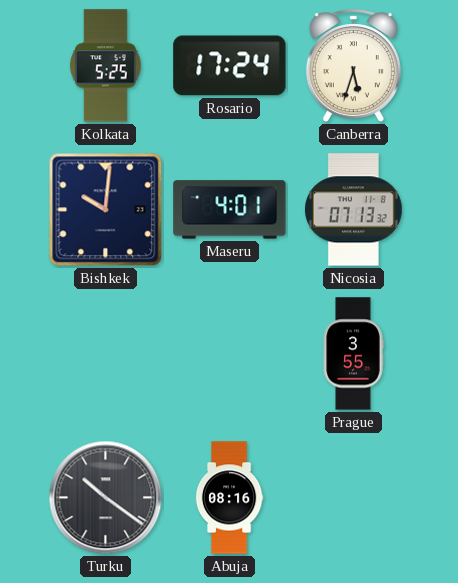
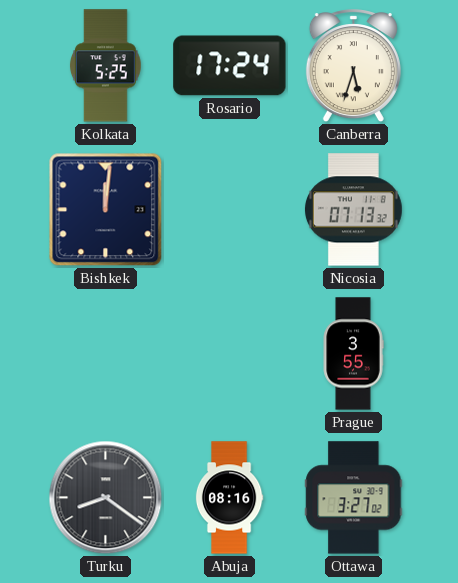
Bishkek: 10:01 -> 12:01 (106, 210)
Maseru: 4:01 -> none (230, 210)
Turku: 10:21 -> 8:21 (106, 498)
Ottawa: none -> 3:27 (354, 498)
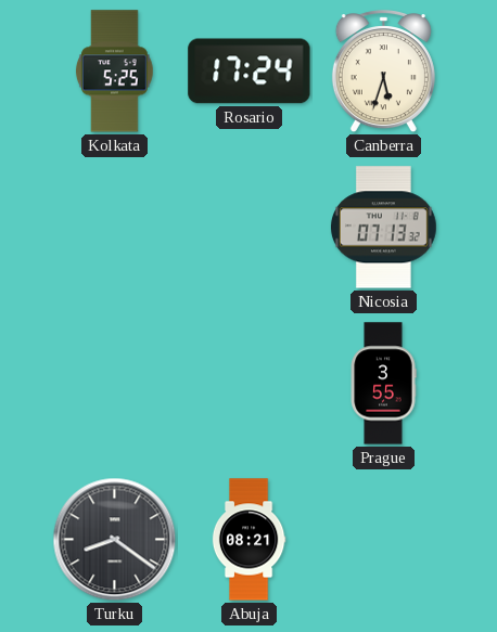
Bishkek: 12:01 -> none (106, 210)
Abuja: 08:16 -> 08:21 (248, 540)
Ottawa: 3:27 -> none (354, 498)
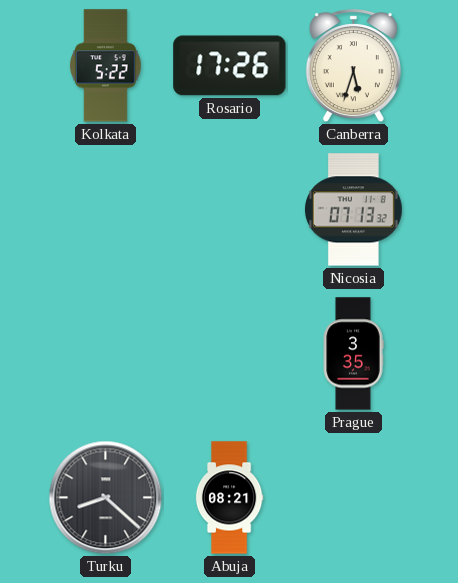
Kolkata: 5:25 -> 5:22 (105, 66)
Rosario: 17:24 -> 17:26 (230, 66)
Prague: 3:55 -> 3:35 (353, 354)
Turku: 8:21 -> 8:22 (106, 498)
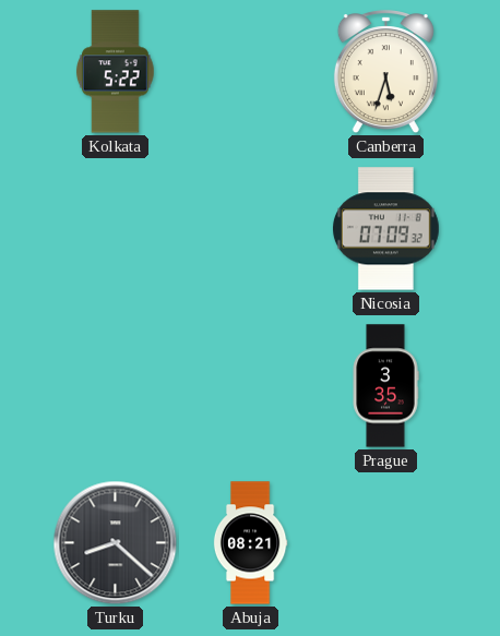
Rosario: 17:26 -> none (230, 66)
Nicosia: 07:13 -> 07:09 (385, 229)
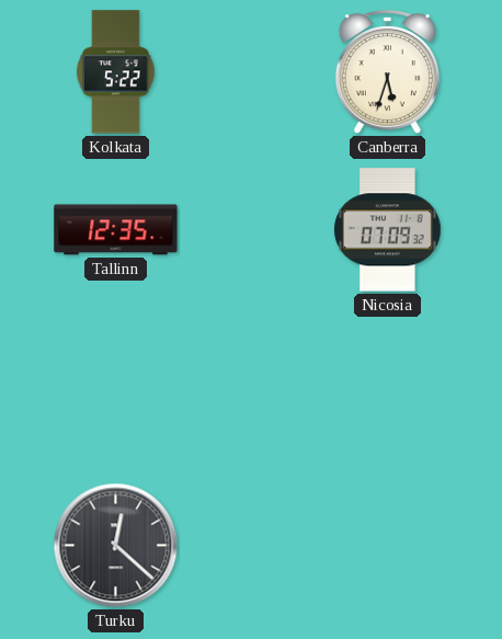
Tallinn: none -> 12:35 (116, 230)
Prague: 3:35 -> none (385, 386)
Turku: 8:22 -> 12:22 (116, 546)
Abuja: 08:21 -> none (250, 543)
